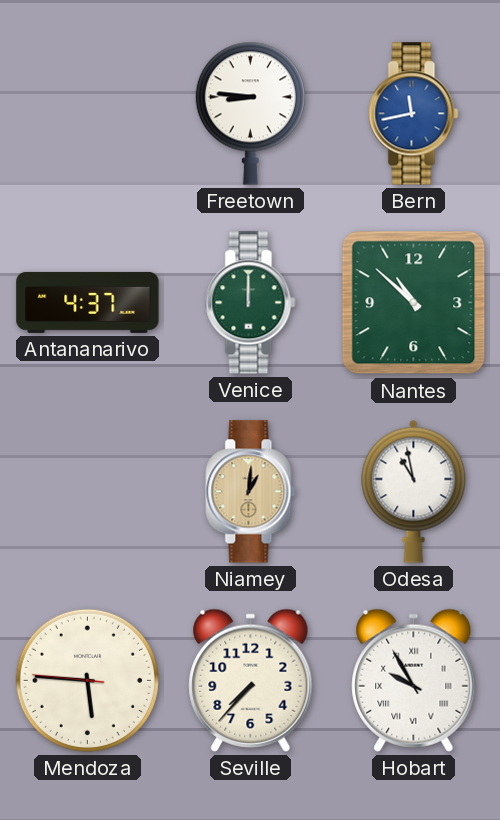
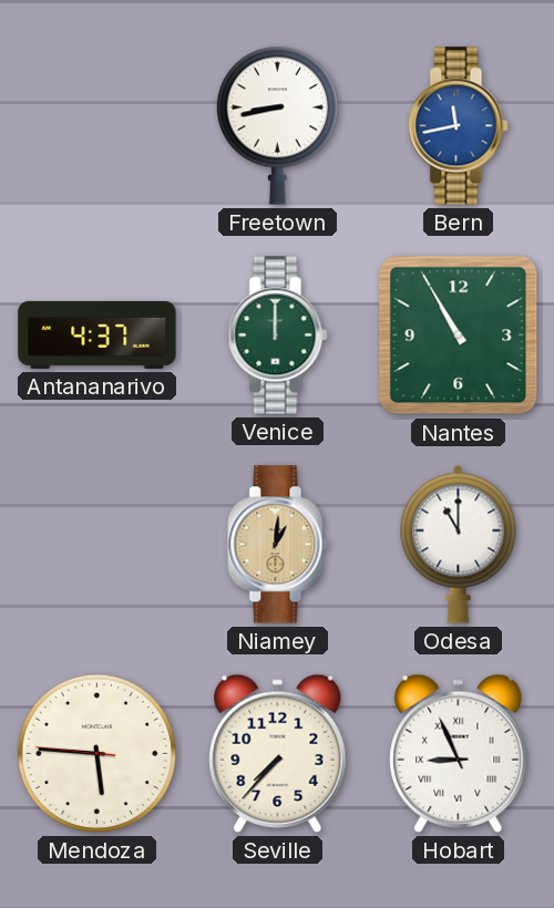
Freetown: 8:46 -> 8:43 (277, 125)
Nantes: 10:52 -> 10:55 (459, 336)
Odesa: 10:58 -> 11:00 (459, 544)
Hobart: 9:55 -> 8:56 (459, 753)
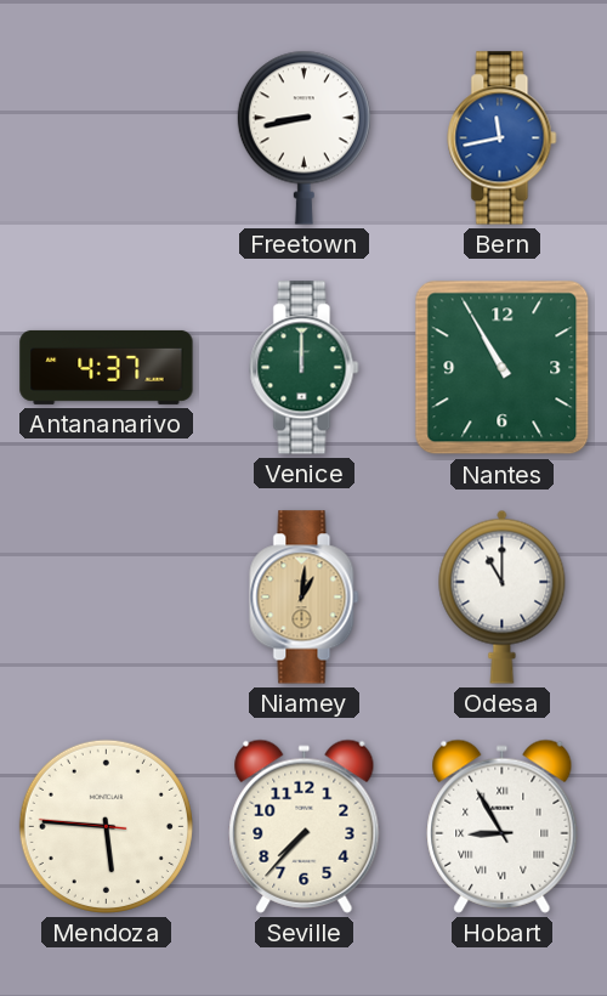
Hobart: 8:56 -> 8:55 (503, 826)
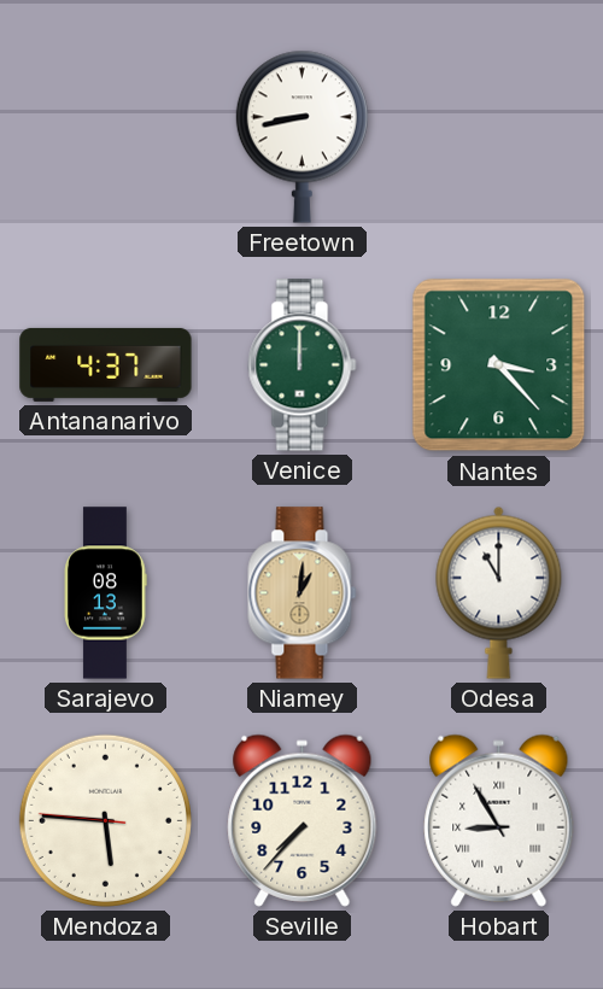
Bern: 11:43 -> none (503, 138)
Nantes: 10:55 -> 3:23 (499, 365)
Sarajevo: none -> 08:13 (105, 593)
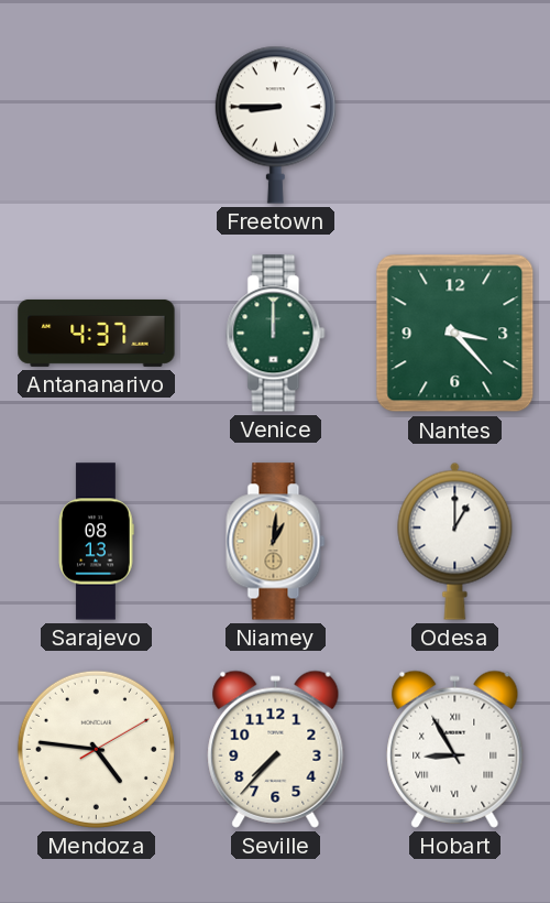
Freetown: 8:43 -> 8:45 (275, 124)
Odesa: 11:00 -> 1:00 (455, 541)
Mendoza: 5:45 -> 4:46 (96, 749)
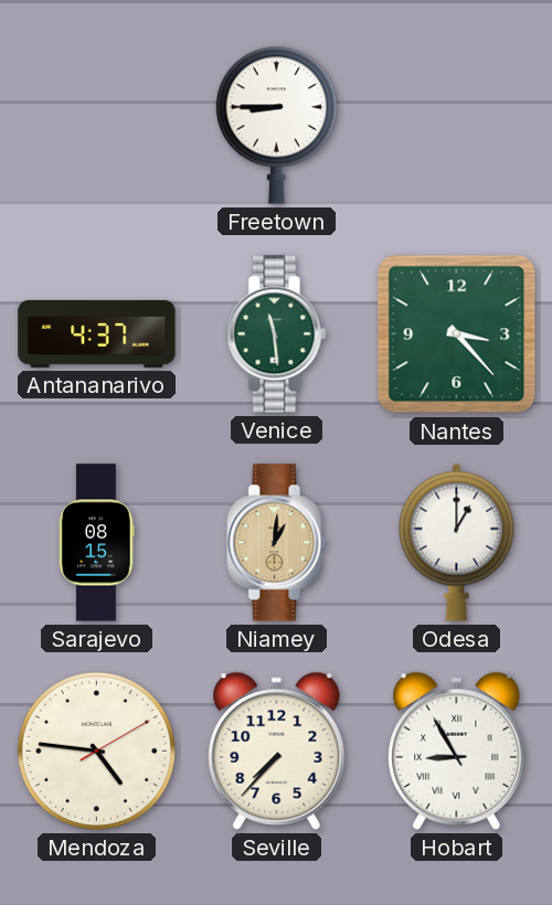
Venice: 12:00 -> 11:29 (277, 334)
Sarajevo: 08:13 -> 08:15 (96, 543)
